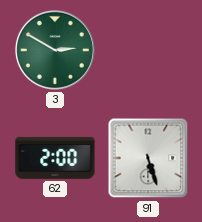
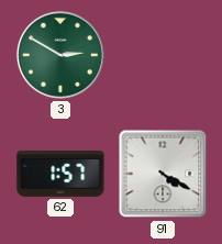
62: 2:00 -> 1:57 (60, 174)
91: 5:27 -> 4:20 (163, 174)
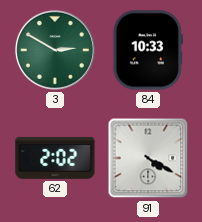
84: none -> 10:33 (148, 50)
62: 1:57 -> 2:02 (55, 158)
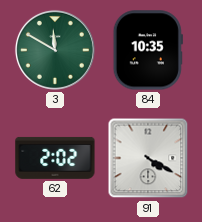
3: 2:50 -> 11:50 (55, 50)
84: 10:33 -> 10:35 (148, 50)
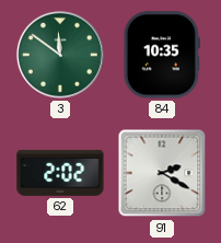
3: 11:50 -> 11:51 (60, 55)
91: 4:20 -> 2:20 (162, 173)
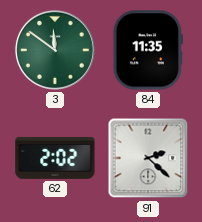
84: 10:35 -> 11:35 (148, 50)
91: 2:20 -> 2:22 (148, 158)
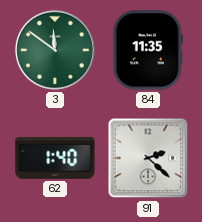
62: 2:02 -> 1:40 (55, 158)
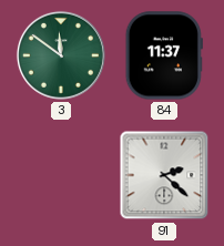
84: 11:35 -> 11:37 (164, 55)
62: 1:40 -> none (55, 158)
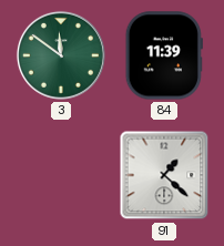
84: 11:37 -> 11:39 (164, 55)
91: 2:22 -> 1:22 (164, 175)
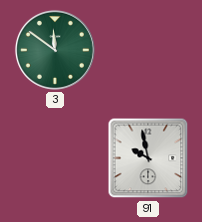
84: 11:39 -> none (164, 55)
91: 1:22 -> 9:58 (148, 158)
